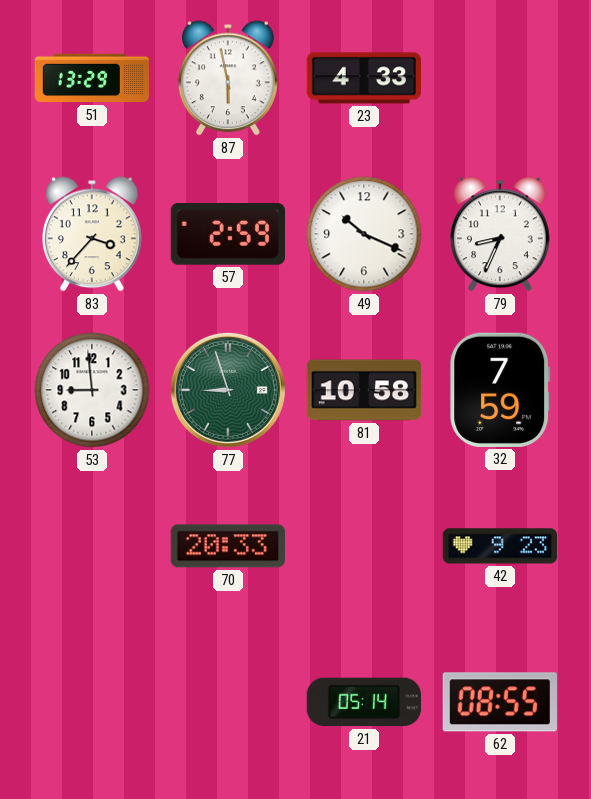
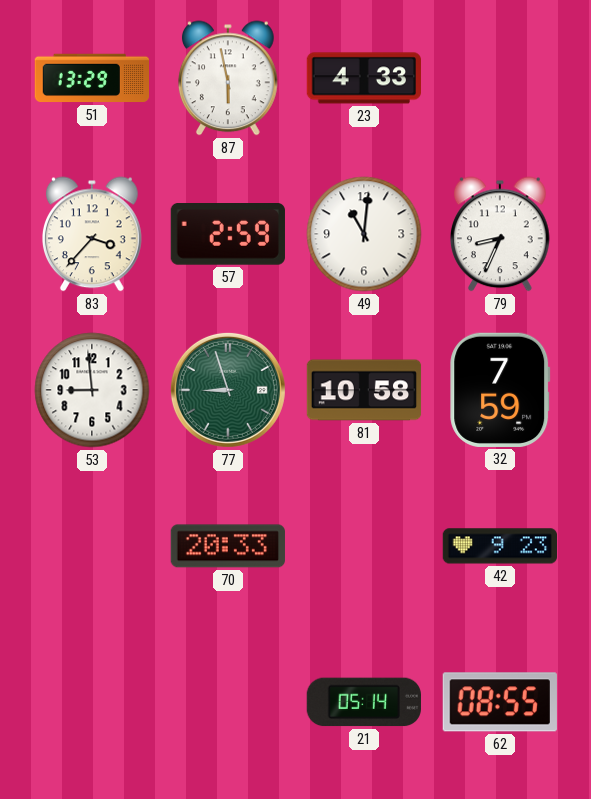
49: 10:19 -> 11:01 (364, 234)
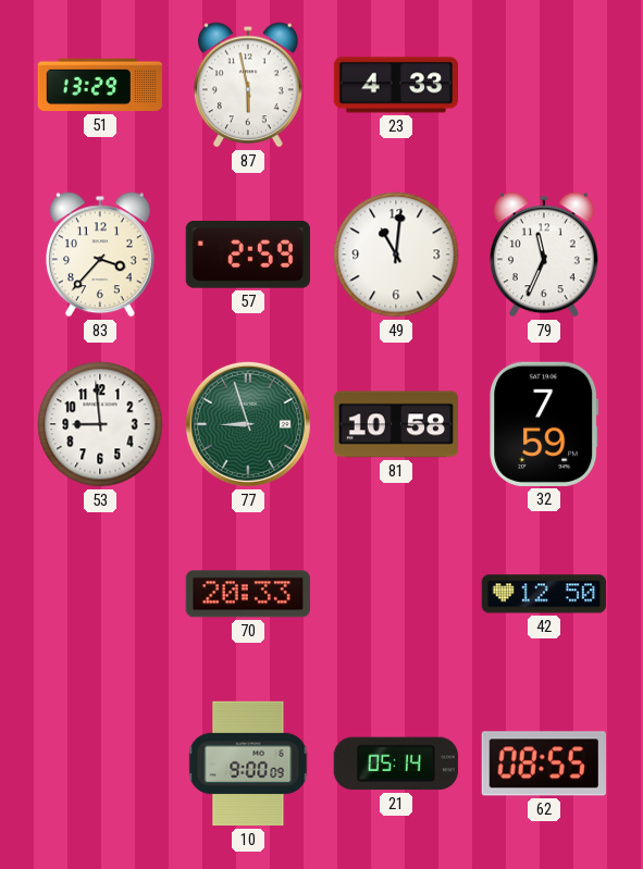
79: 8:34 -> 11:34 (545, 255)
42: 9:23 -> 12:50 (543, 594)
10: none -> 9:00 (248, 764)
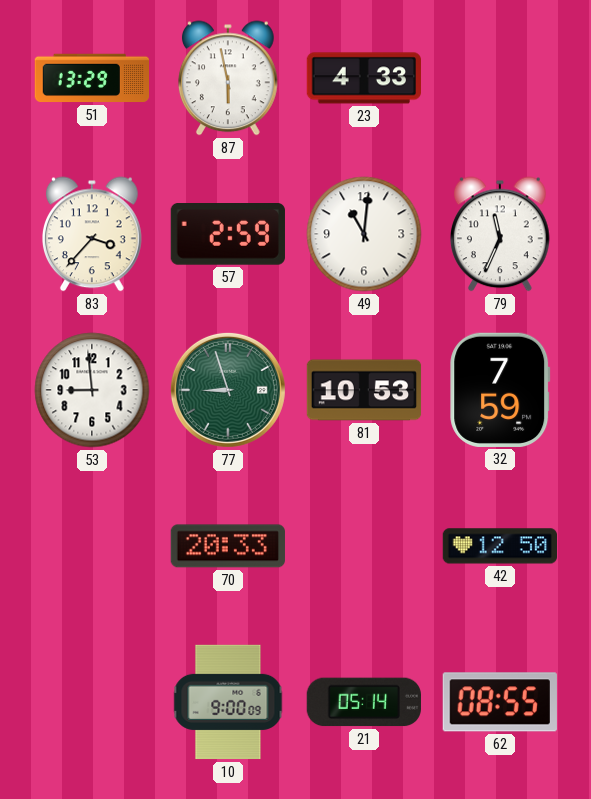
81: 10:58 -> 10:53 (364, 390)
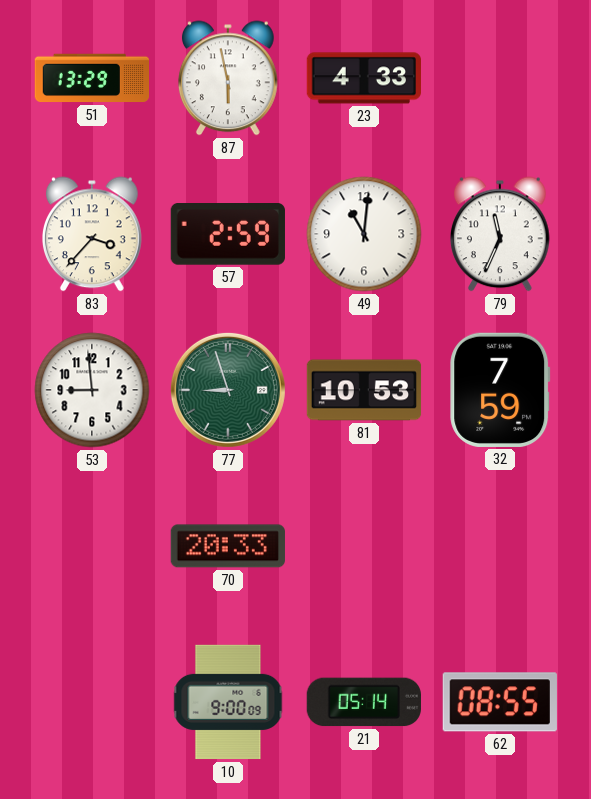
42: 12:50 -> none (499, 546)
